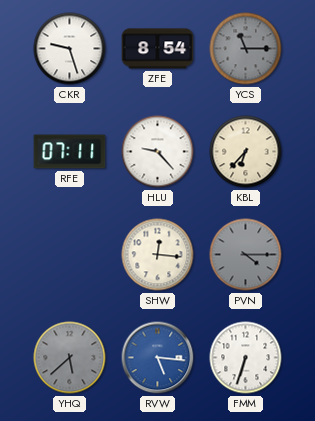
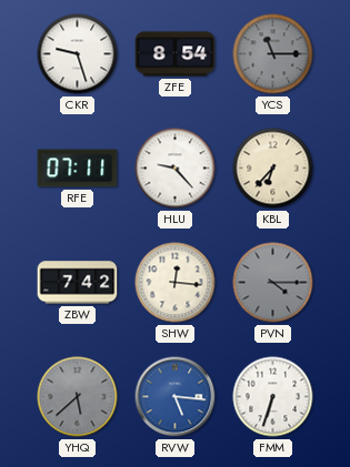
ZBW: none -> 7:42 (78, 283)
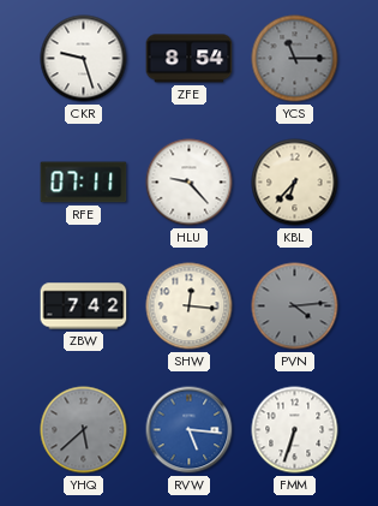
PVN: 4:15 -> 4:14 (295, 306)
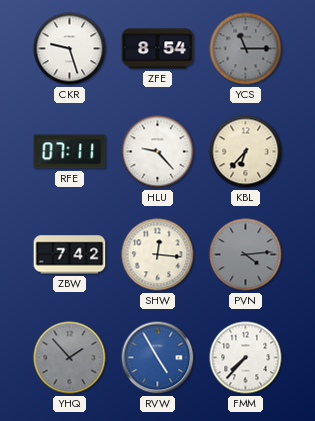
YHQ: 5:38 -> 1:53 (70, 358)
RVW: 5:16 -> 4:55 (158, 358)
FMM: 6:33 -> 7:37 (246, 358)
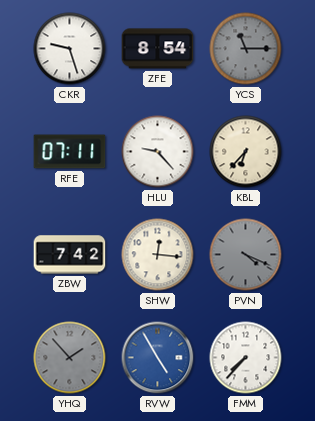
PVN: 4:14 -> 4:19 (246, 255)
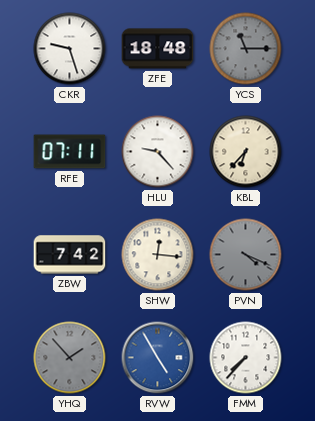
ZFE: 8:54 -> 18:48 (158, 49)
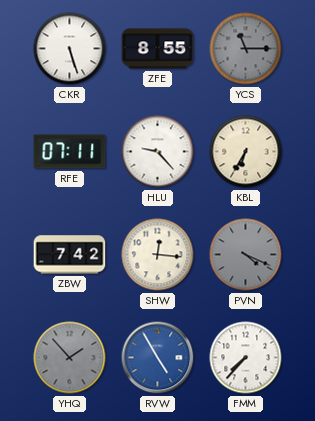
CKR: 9:27 -> 5:27 (70, 49)
ZFE: 18:48 -> 8:55 (158, 49)
KBL: 6:37 -> 6:35 (246, 152)
